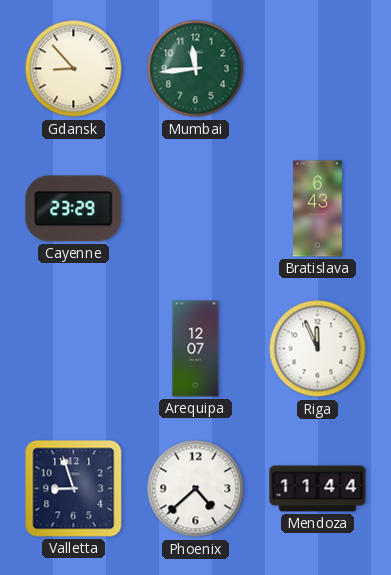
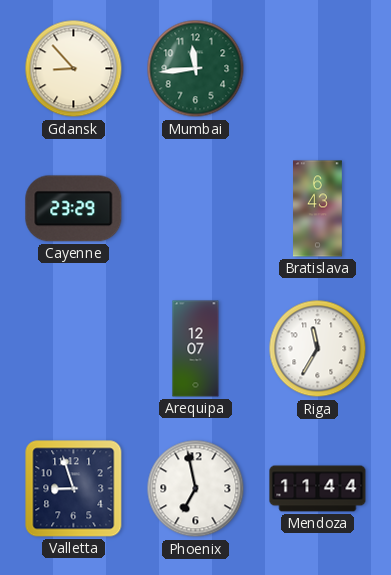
Riga: 11:56 -> 11:35 (318, 349)
Phoenix: 4:38 -> 6:58 (196, 489)
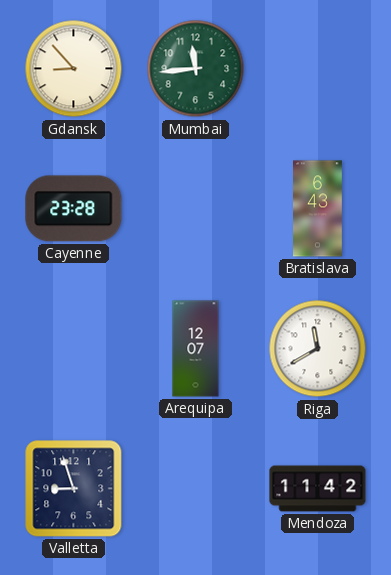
Cayenne: 23:29 -> 23:28 (74, 209)
Riga: 11:35 -> 11:40 (318, 349)
Phoenix: 6:58 -> none (196, 489)
Mendoza: 11:44 -> 11:42 (318, 489)
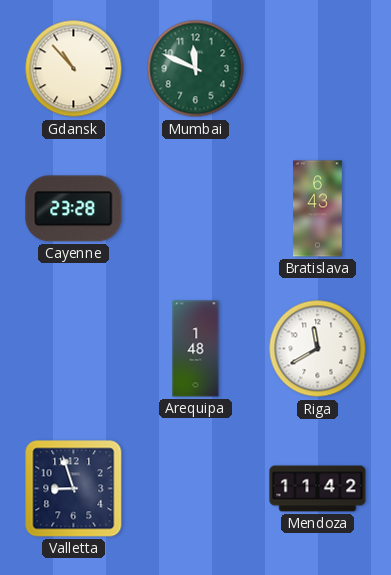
Gdansk: 8:53 -> 10:53 (74, 69)
Mumbai: 11:44 -> 11:49 (196, 69)
Arequipa: 12:07 -> 1:48 (196, 349)
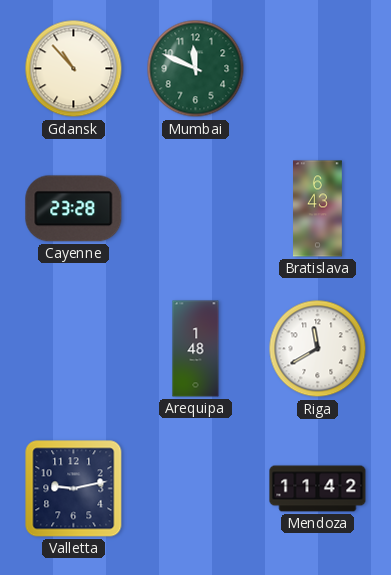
Valletta: 8:57 -> 9:13 (74, 489)
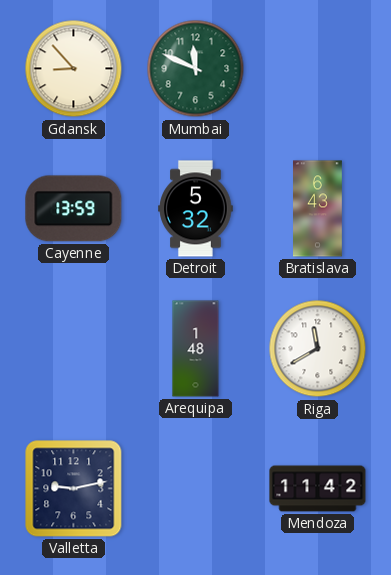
Gdansk: 10:53 -> 8:53 (74, 69)
Cayenne: 23:28 -> 13:59 (74, 209)
Detroit: none -> 5:32 (196, 209)
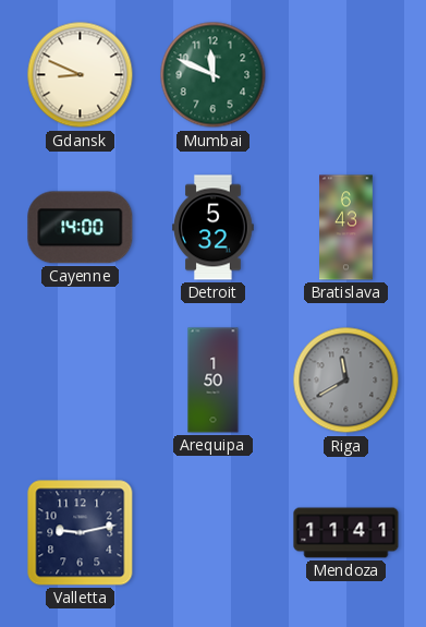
Gdansk: 8:53 -> 8:49 (81, 75)
Cayenne: 13:59 -> 14:00 (81, 228)
Arequipa: 1:48 -> 1:50 (214, 381)
Riga dial: white -> grey (346, 381)
Mendoza: 11:42 -> 11:41 (346, 533)
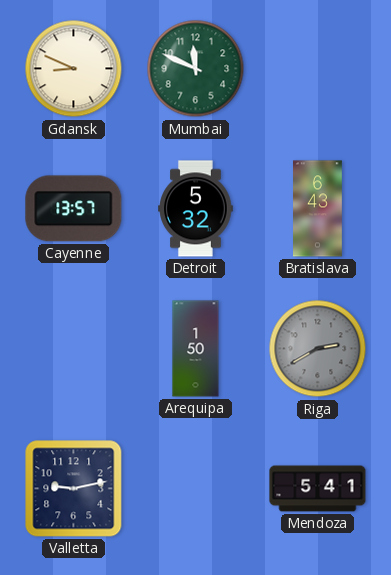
Cayenne: 14:00 -> 13:57 (74, 209)
Riga: 11:40 -> 2:40 (318, 349)
Mendoza: 11:41 -> 5:41 (318, 489)
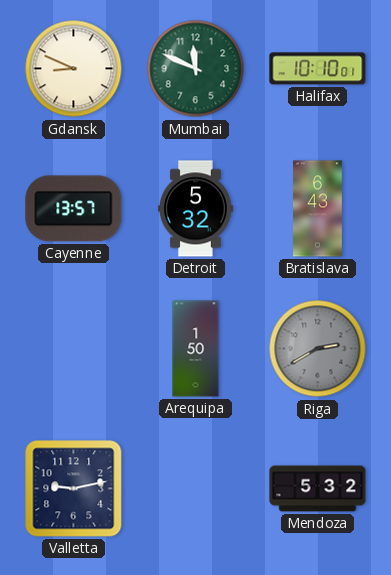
Halifax: none -> 10:10 (318, 69)
Mendoza: 5:41 -> 5:32 (318, 489)
